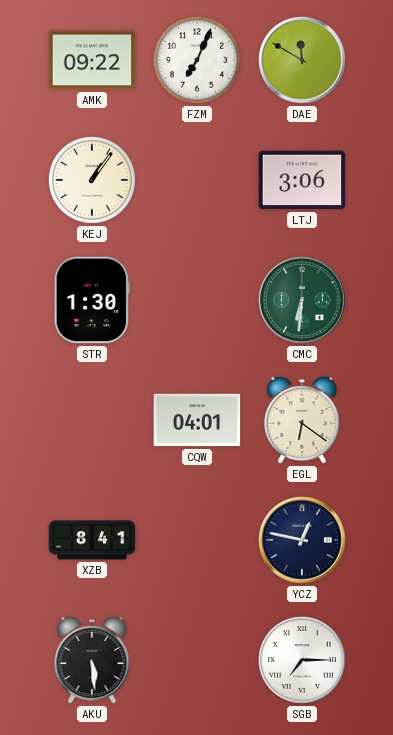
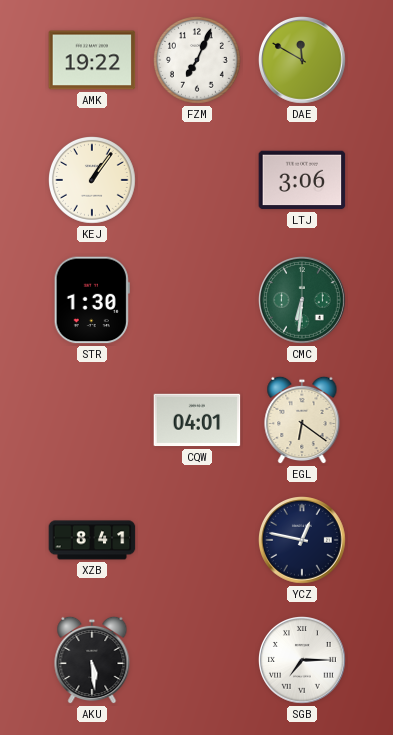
AMK: 09:22 -> 19:22 (92, 60)
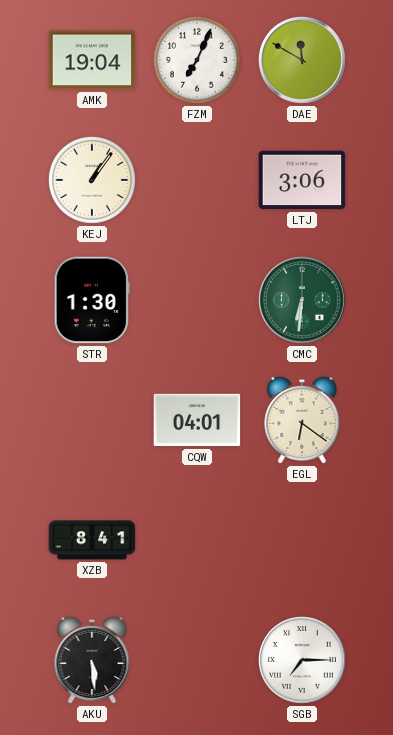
AMK: 19:22 -> 19:04 (92, 60)
YCZ: 12:47 -> none (303, 541)
